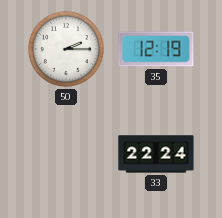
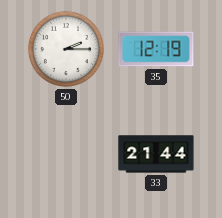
33: 22:24 -> 21:44 (156, 154)
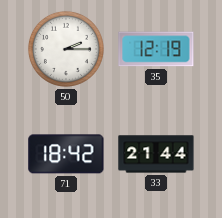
71: none -> 18:42 (66, 154)
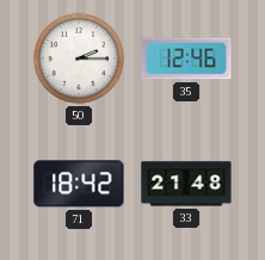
35: 12:19 -> 12:46 (186, 58)
33: 21:44 -> 21:48 (186, 184)
